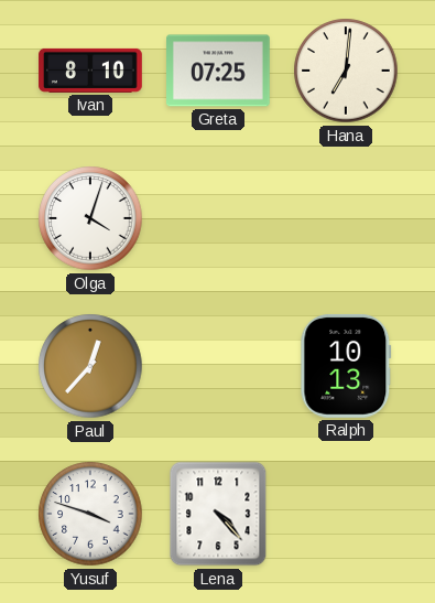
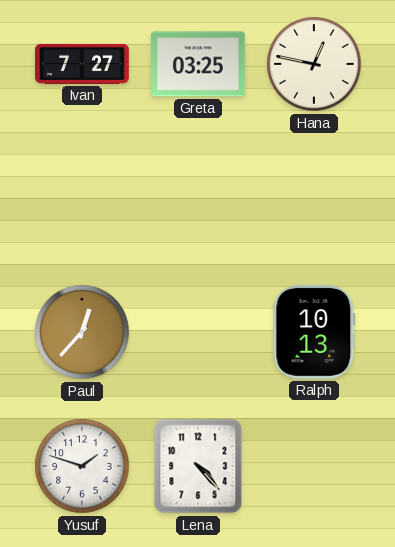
Ivan: 8:10 -> 7:27 (82, 64)
Greta: 07:25 -> 03:25 (199, 64)
Hana: 7:01 -> 12:47 (314, 64)
Olga: 4:03 -> none (90, 218)
Yusuf: 3:48 -> 1:48 (82, 466)
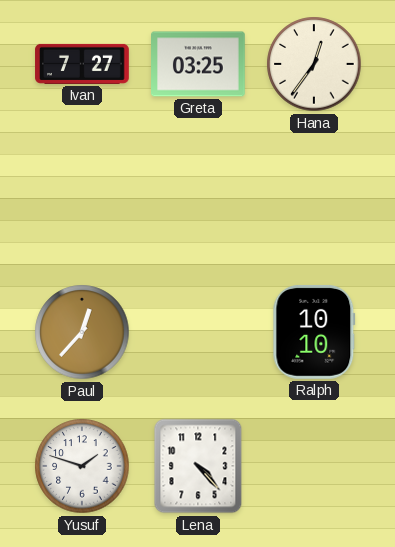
Hana: 12:47 -> 12:36 (314, 64)
Ralph: 10:13 -> 10:10 (314, 332)
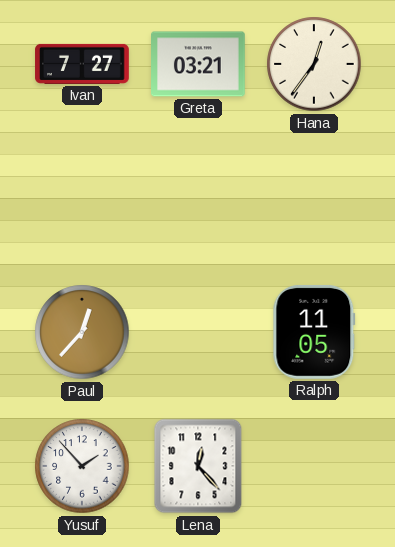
Greta: 03:25 -> 03:21 (199, 64)
Ralph: 10:10 -> 11:05 (314, 332)
Yusuf: 1:48 -> 1:53 (82, 466)
Lena: 4:23 -> 12:23 (198, 466)
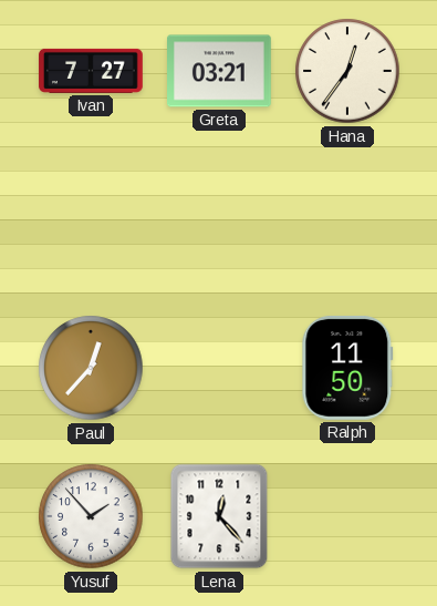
Ralph: 11:05 -> 11:50 (347, 368)
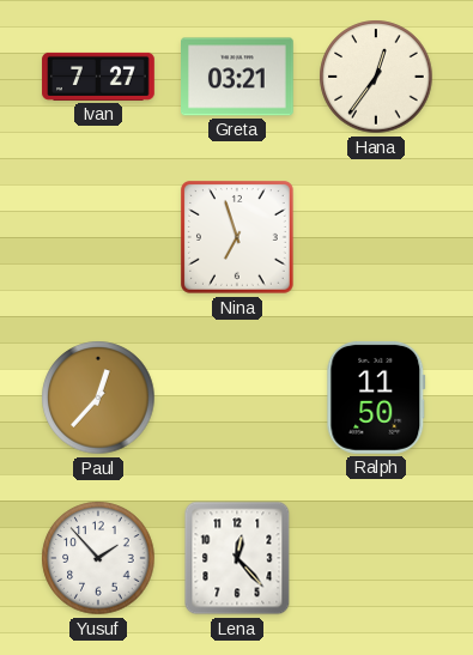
Nina: none -> 6:57 (238, 238)
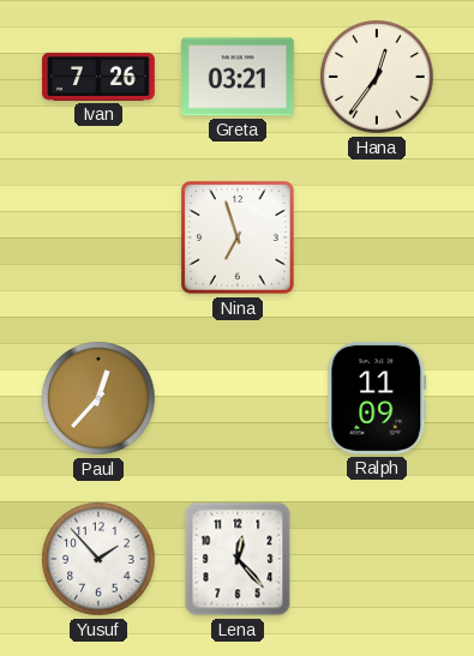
Ivan: 7:27 -> 7:26 (98, 77)
Ralph: 11:50 -> 11:09 (377, 398)
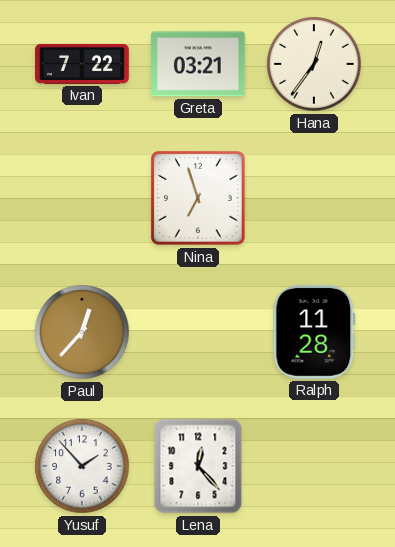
Ivan: 7:26 -> 7:22 (82, 64)
Ralph: 11:09 -> 11:28 (314, 332)
